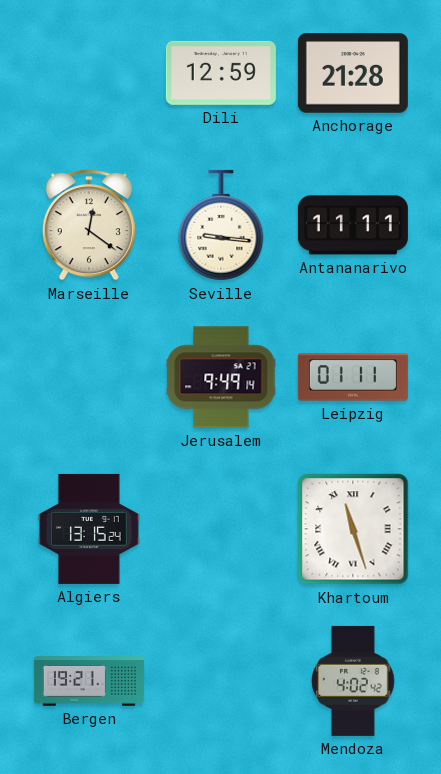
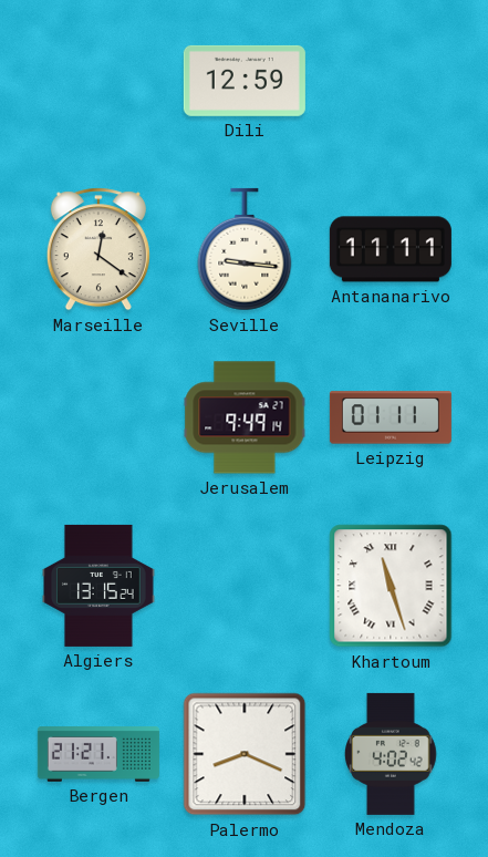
Anchorage: 21:28 -> none (353, 73)
Bergen: 19:21 -> 21:21 (98, 755)
Palermo: none -> 8:19 (245, 754)
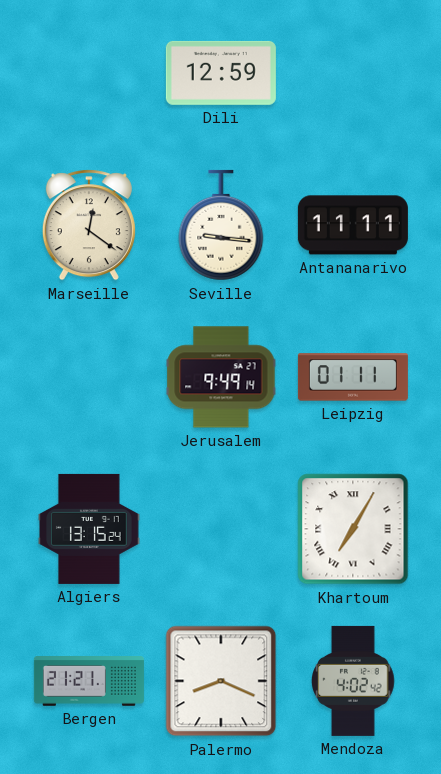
Khartoum: 11:27 -> 7:05 (353, 529)
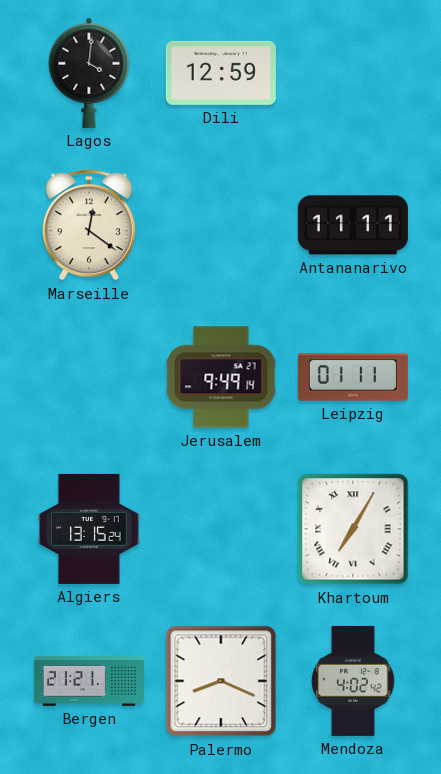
Lagos: none -> 4:01 (89, 73)
Seville: 9:16 -> none (221, 225)
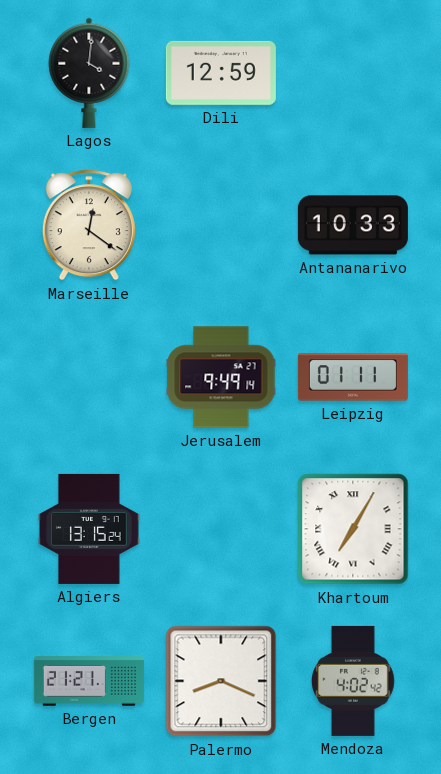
Antananarivo: 11:11 -> 10:33 (353, 225)
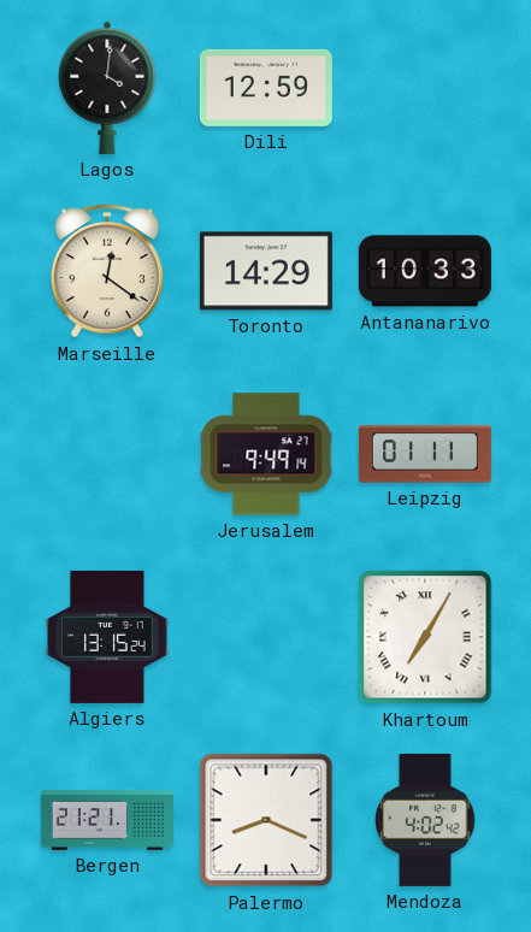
Toronto: none -> 14:29 (266, 271)
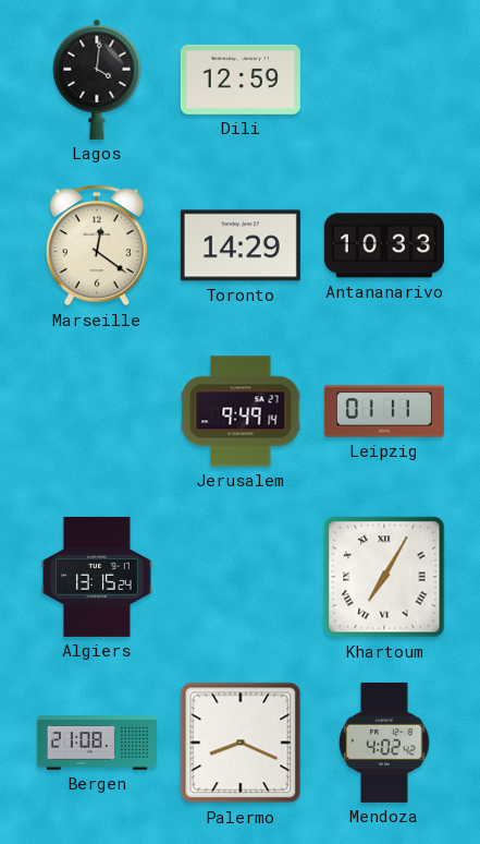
Bergen: 21:21 -> 21:08 (97, 744)
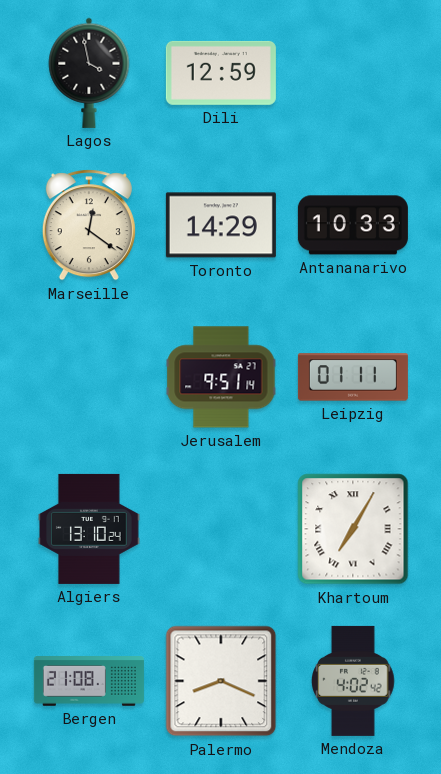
Lagos: 4:01 -> 3:58 (89, 73)
Jerusalem: 9:49 -> 9:51 (221, 377)
Algiers: 13:15 -> 13:10 (90, 529)
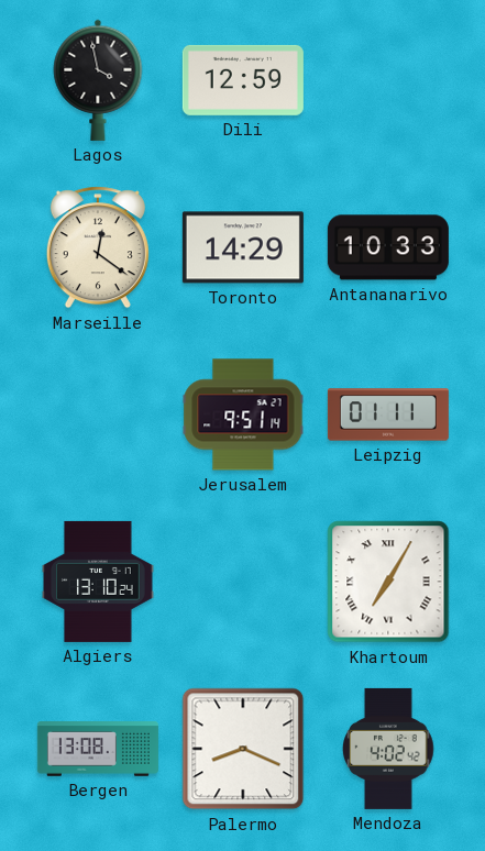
Bergen: 21:08 -> 13:08 (98, 750)
